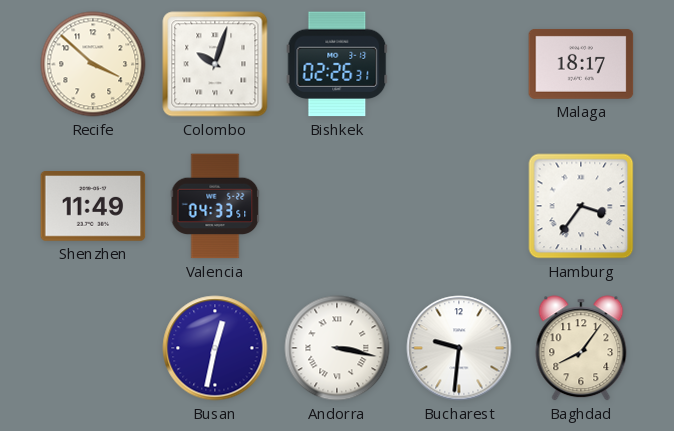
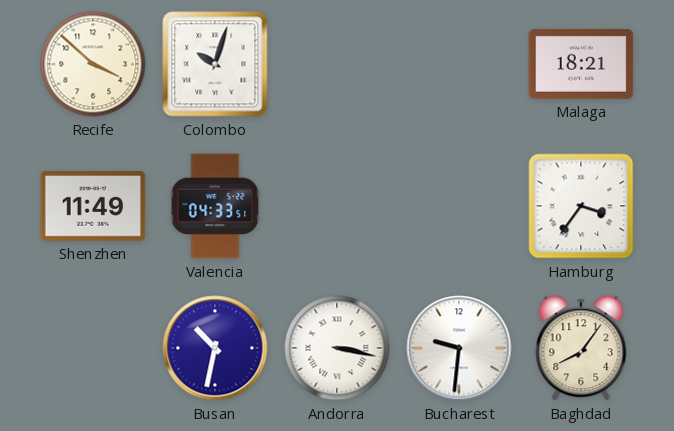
Bishkek: 02:26 -> none (337, 64)
Malaga: 18:17 -> 18:21 (581, 64)
Busan: 12:32 -> 10:32 (215, 348)
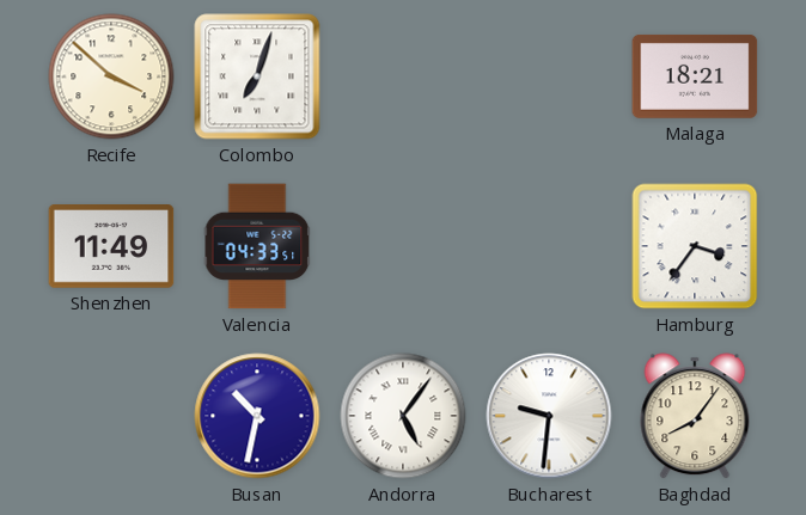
Colombo: 10:03 -> 7:03 (257, 76)
Andorra: 3:17 -> 5:06 (403, 416)
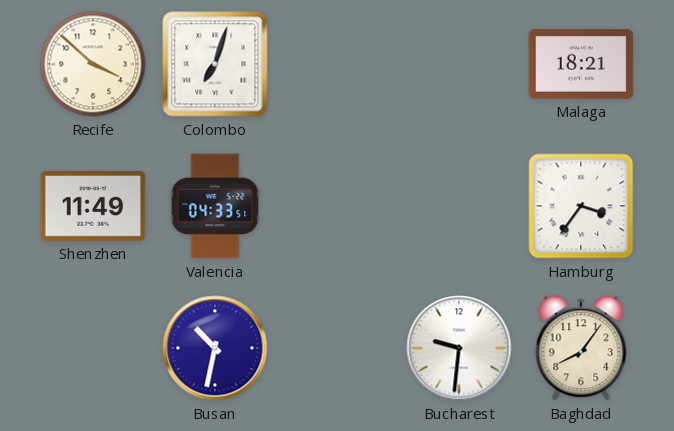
Andorra: 5:06 -> none (403, 416)
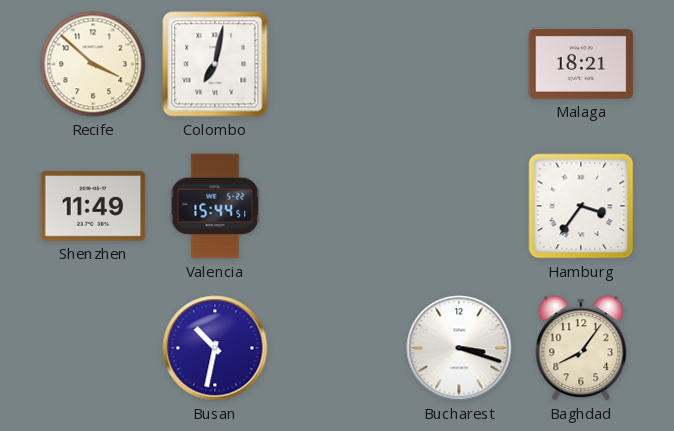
Colombo: 7:03 -> 7:02 (215, 64)
Valencia: 04:33 -> 15:44 (215, 206)
Bucharest: 9:31 -> 3:18 (459, 348)
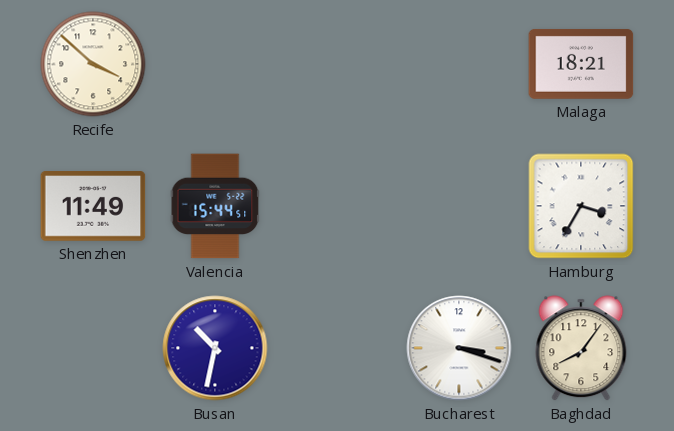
Colombo: 7:02 -> none (215, 64)
Hamburg: 3:36 -> 3:35 (581, 206)
